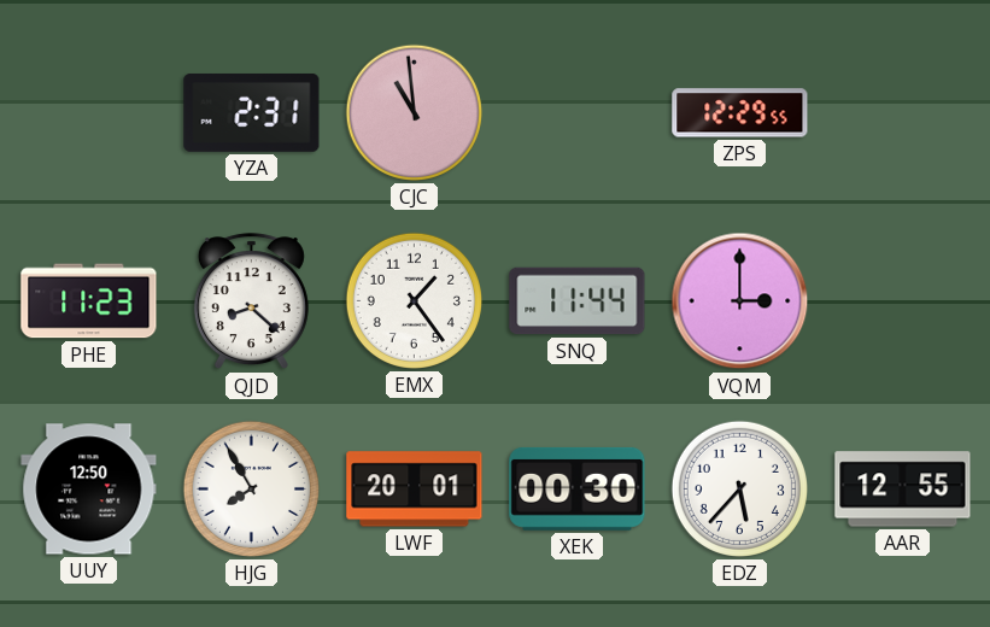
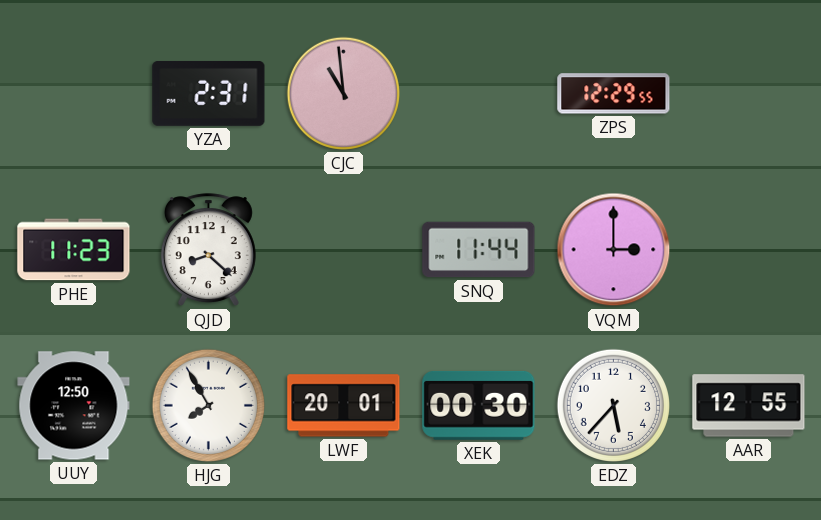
EMX: 1:24 -> none (414, 300)
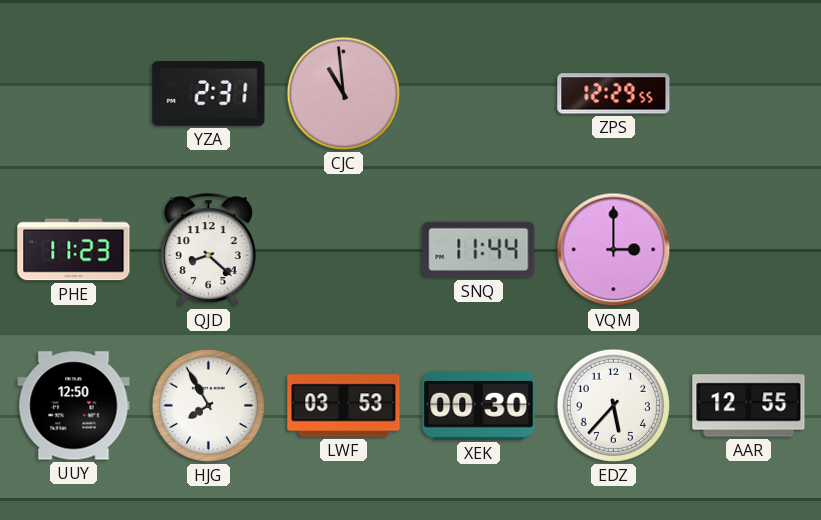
LWF: 20:01 -> 03:53 (344, 406)
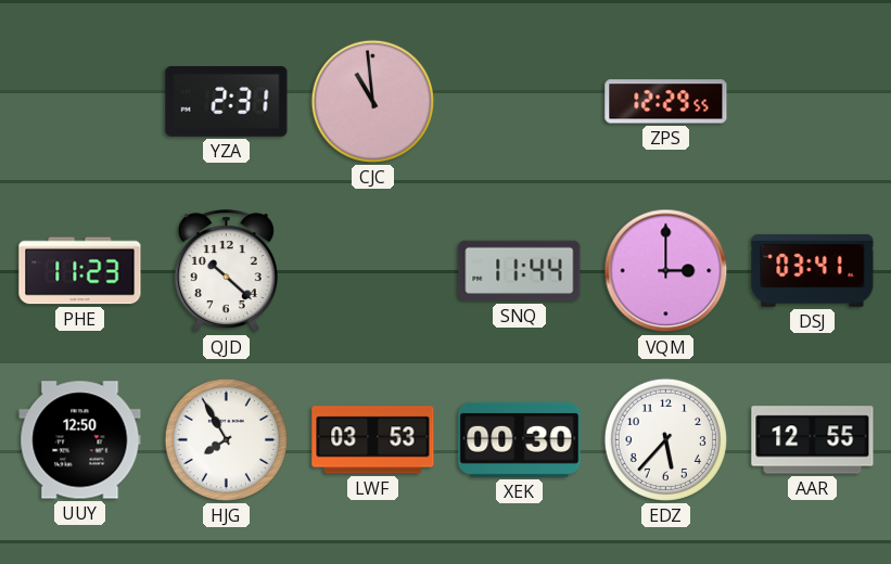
QJD: 8:22 -> 10:22 (226, 271)
DSJ: none -> 03:41 (813, 270)
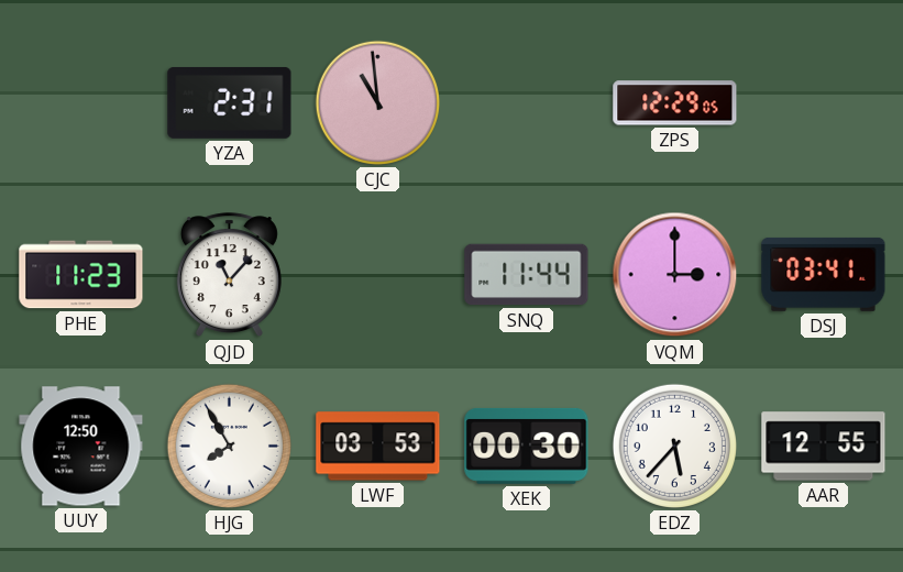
ZPS: 12:29:55 -> 12:29:05 (675, 103)
QJD: 10:22 -> 11:07 (229, 275)
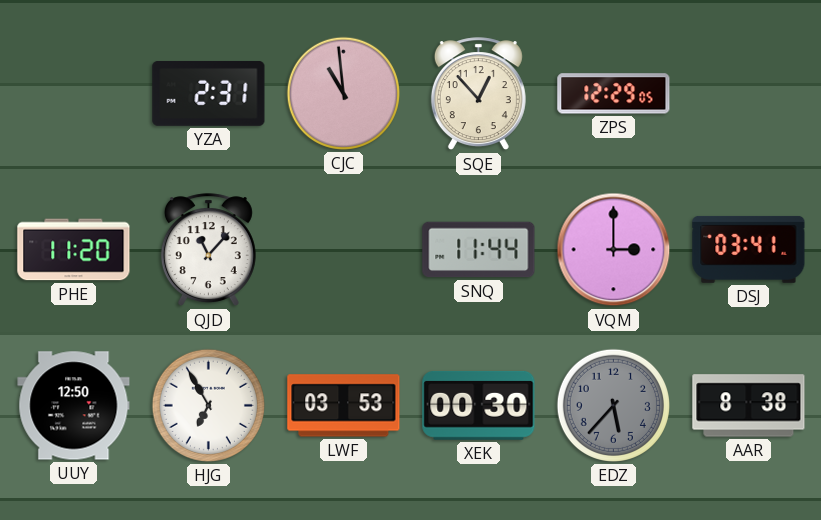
SQE: none -> 12:53 (478, 94)
PHE: 11:23 -> 11:20 (74, 250)
HJG: 7:55 -> 6:55 (208, 405)
EDZ dial: white -> grey (613, 405)
AAR: 12:55 -> 8:38 (749, 406)
